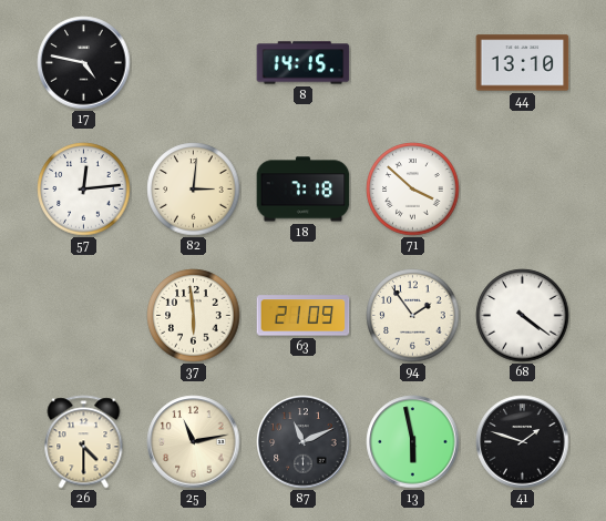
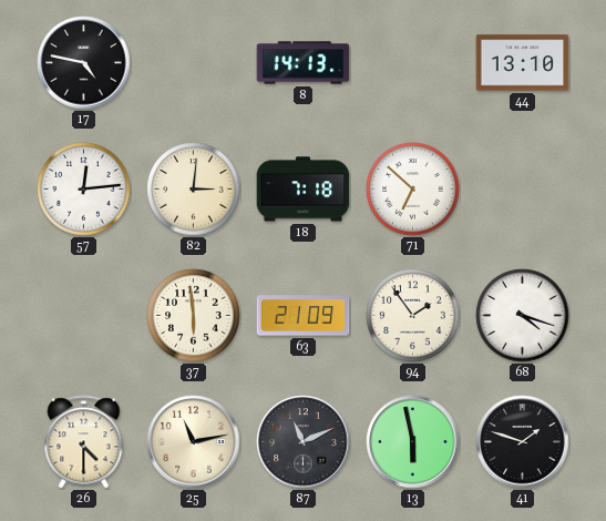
8: 14:15 -> 14:13 (304, 63)
71: 3:52 -> 6:52 (413, 190)
68: 4:21 -> 4:18 (523, 316)
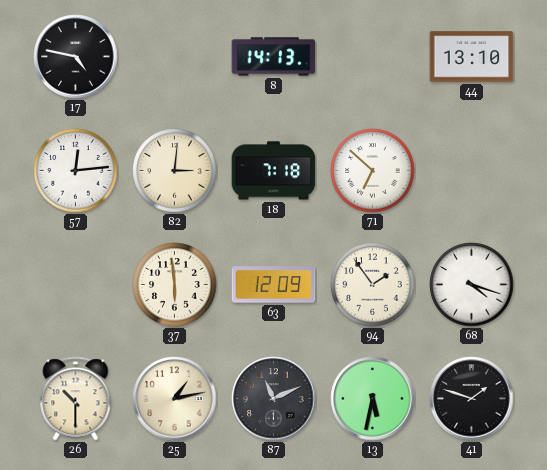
63: 21:09 -> 12:09 (274, 285)
26: 4:30 -> 10:30 (76, 399)
25: 11:13 -> 1:13 (175, 399)
13: 5:58 -> 5:32 (373, 399)
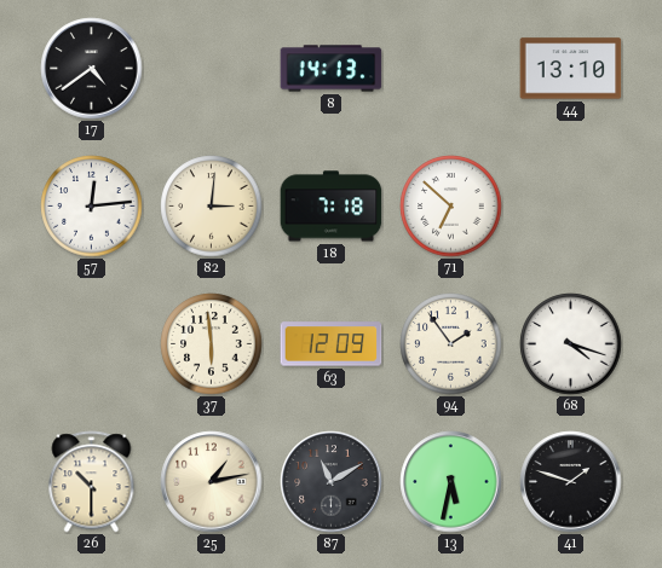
17: 4:47 -> 4:39 (92, 69)
87: 11:11 -> 11:10 (332, 482)
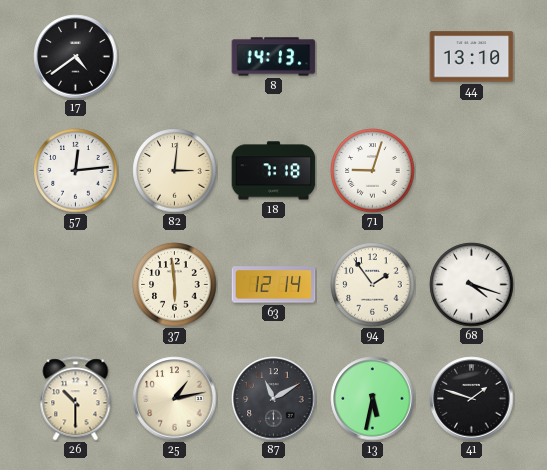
71: 6:52 -> 9:03 (373, 171)
63: 12:09 -> 12:14 (274, 285)
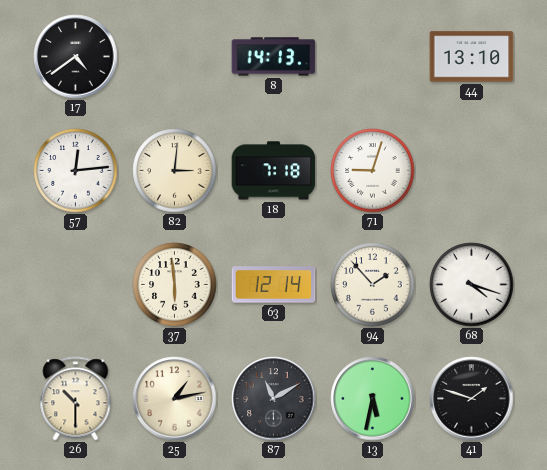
94: 1:54 -> 1:53 (373, 285)
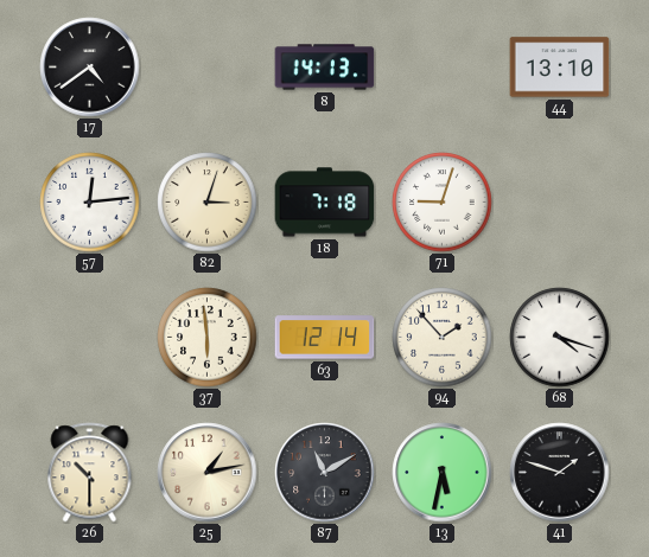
82: 3:01 -> 3:03 (208, 203)
